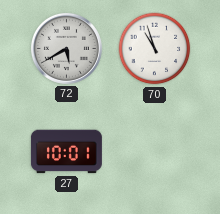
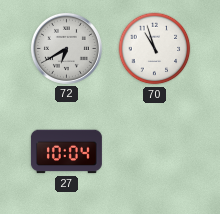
72: 5:40 -> 6:40 (66, 48)
27: 10:01 -> 10:04 (66, 152)
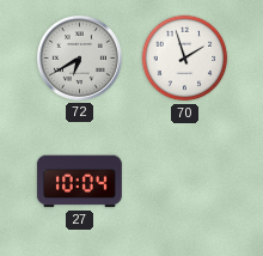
70: 10:57 -> 1:57 (185, 59)
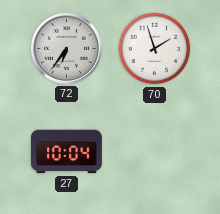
72: 6:40 -> 6:36 (66, 48)
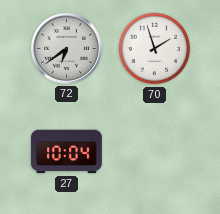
72: 6:36 -> 6:39 (66, 48)
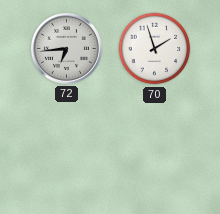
72: 6:39 -> 6:44 (66, 48)
27: 10:04 -> none (66, 152)
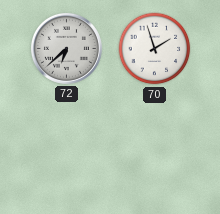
72: 6:44 -> 6:38 (66, 48)
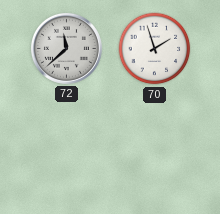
72: 6:38 -> 11:38 (66, 48)
